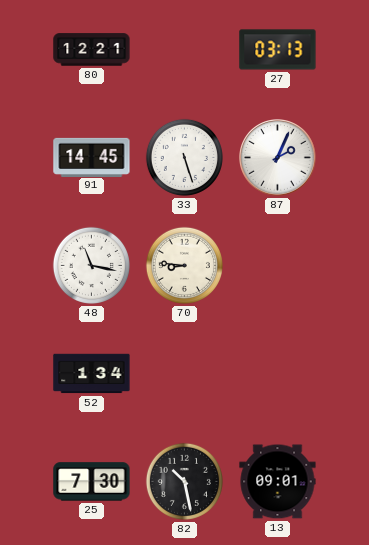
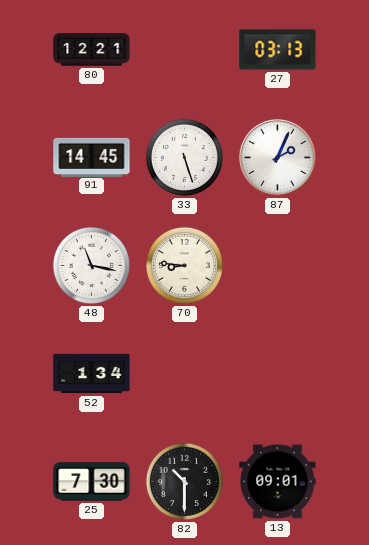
82: 10:28 -> 10:30 (184, 481)
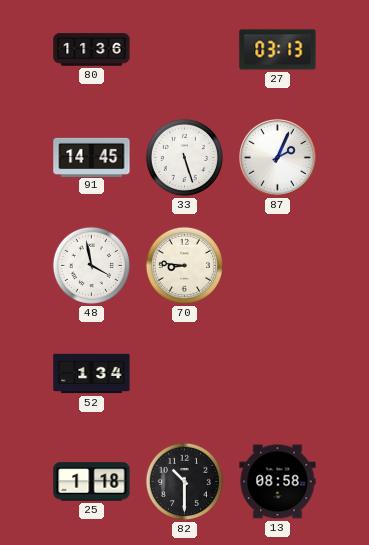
80: 12:21 -> 11:36 (92, 50)
48: 11:17 -> 3:58 (91, 265)
25: 7:30 -> 1:18 (92, 482)
13: 09:01 -> 08:58 (278, 482)
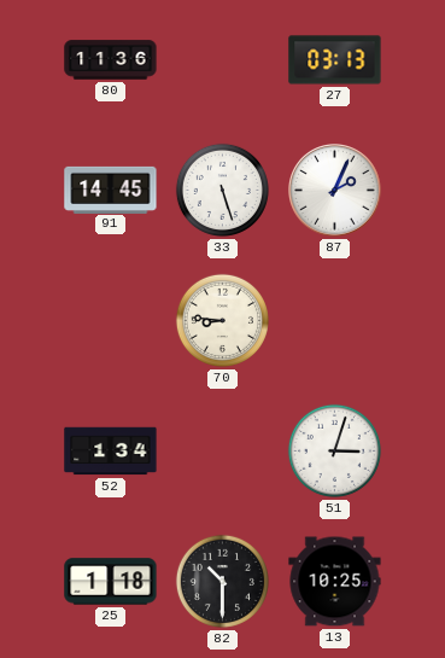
48: 3:58 -> none (91, 265)
51: none -> 3:03 (334, 450)
13: 08:58 -> 10:25 (335, 582)
